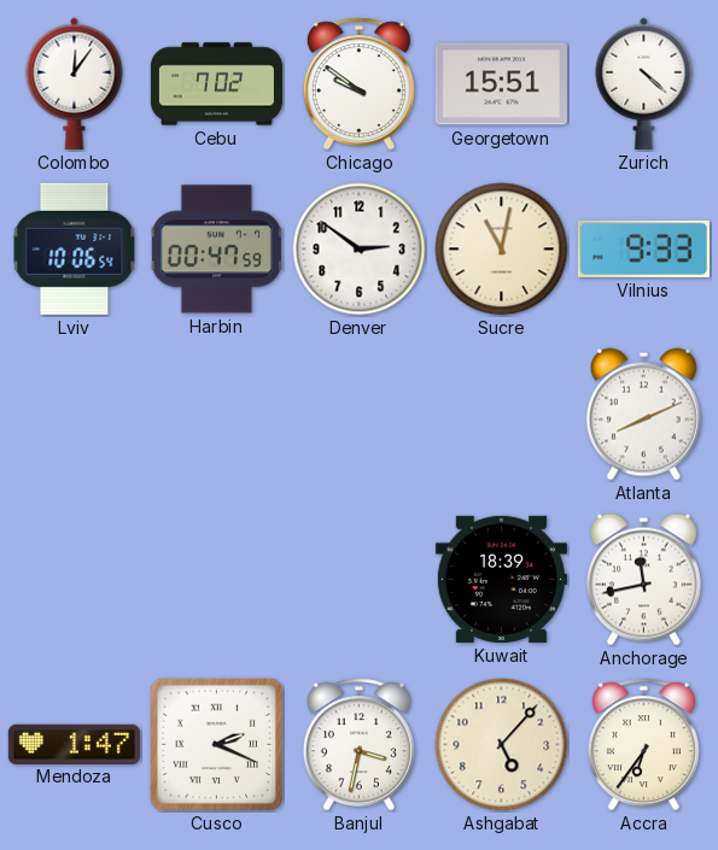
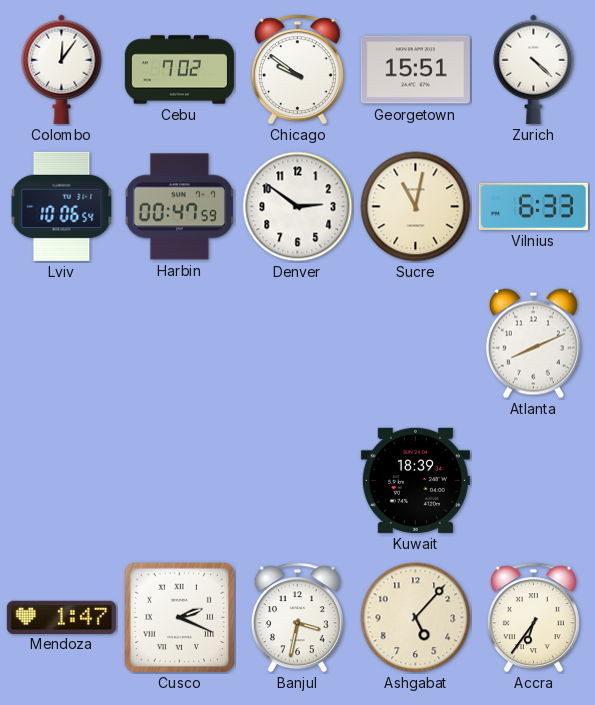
Vilnius: 9:33 -> 6:33 (533, 206)
Anchorage: 11:43 -> none (643, 580)
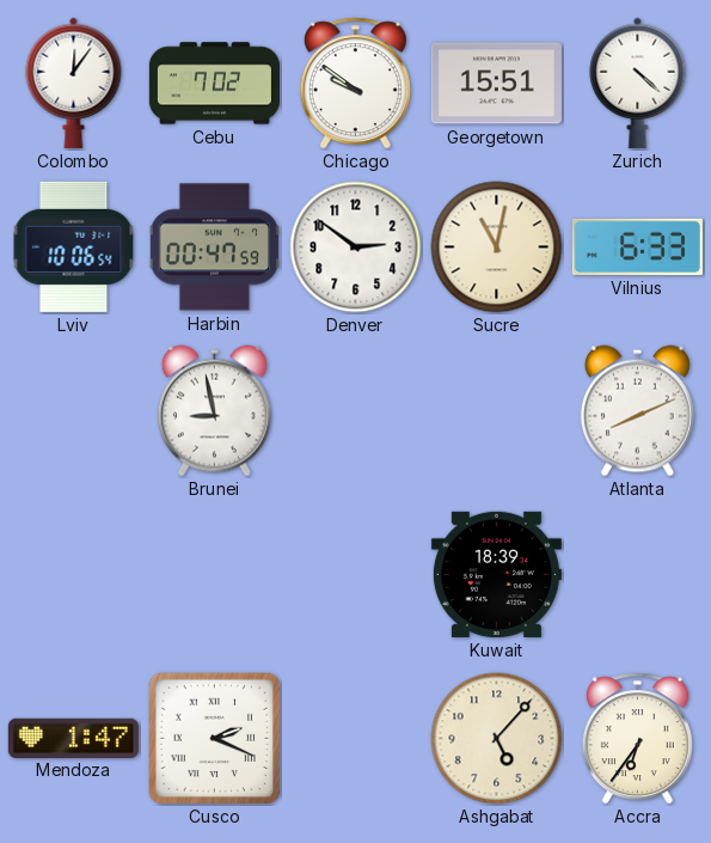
Brunei: none -> 8:58 (214, 411)
Banjul: 3:32 -> none (297, 618)
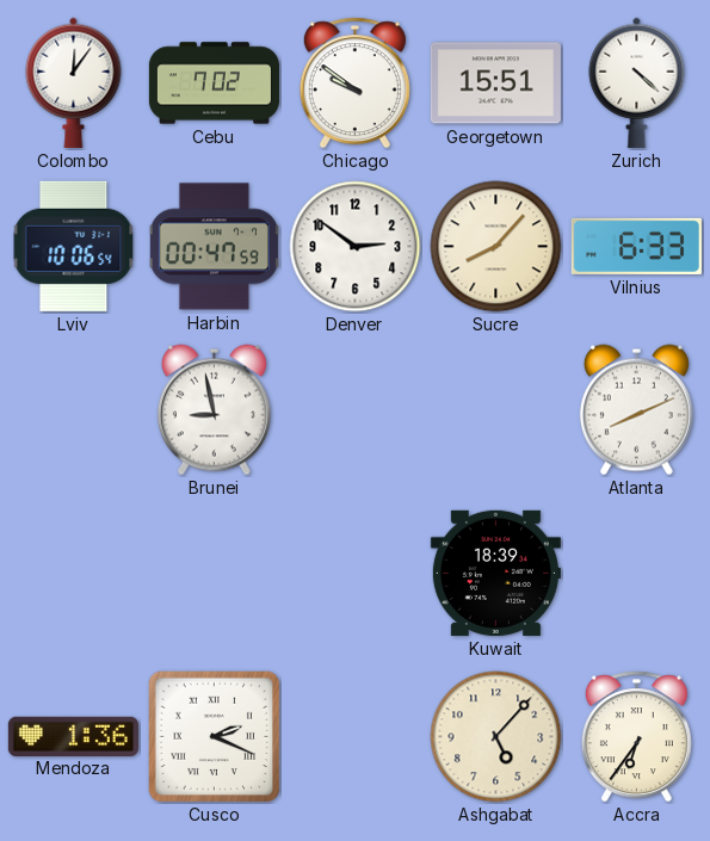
Sucre: 11:02 -> 8:07 (496, 247)
Mendoza: 1:47 -> 1:36 (73, 736)
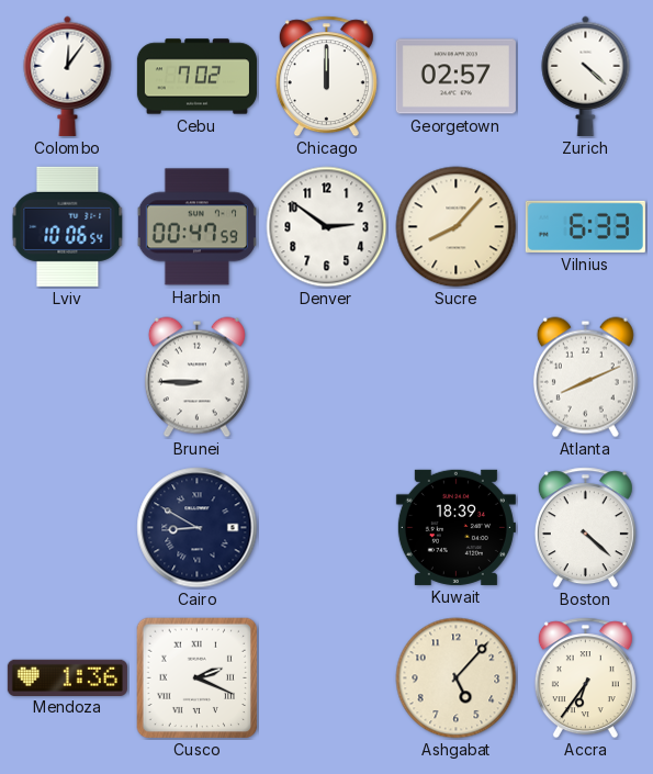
Chicago: 9:51 -> 12:00 (326, 77)
Georgetown: 15:51 -> 02:57 (455, 77)
Brunei: 8:58 -> 8:45 (196, 378)
Cairo: none -> 8:50 (198, 528)
Boston: none -> 4:22 (585, 528)
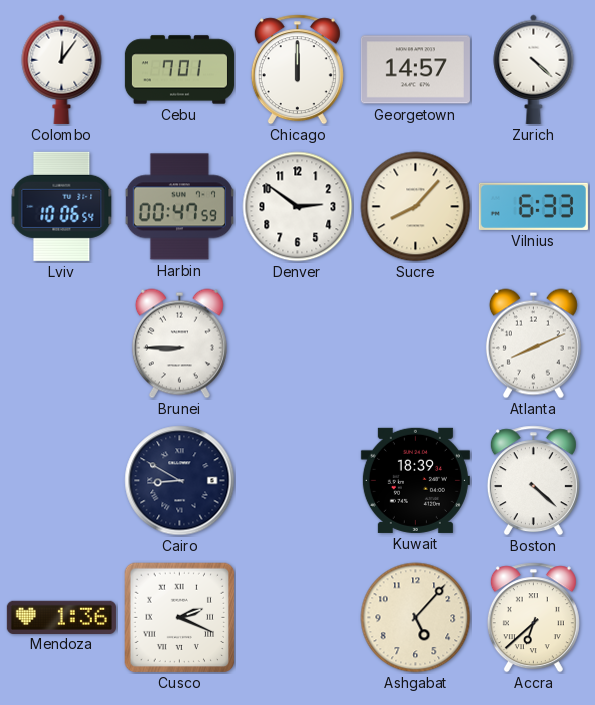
Cebu: 7:02 -> 7:01 (179, 70)
Georgetown: 02:57 -> 14:57 (415, 70)
Accra: 6:36 -> 6:38 (533, 618)
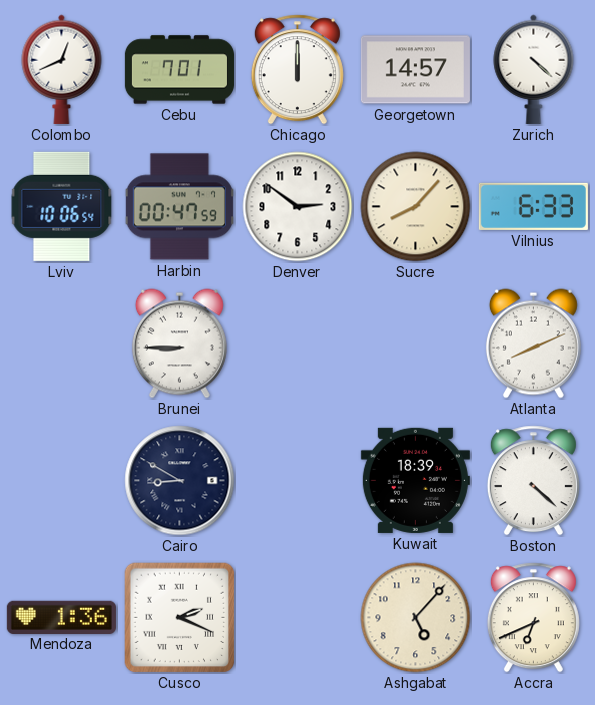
Colombo: 12:06 -> 12:41 (62, 69)
Accra: 6:38 -> 6:41 (533, 618)
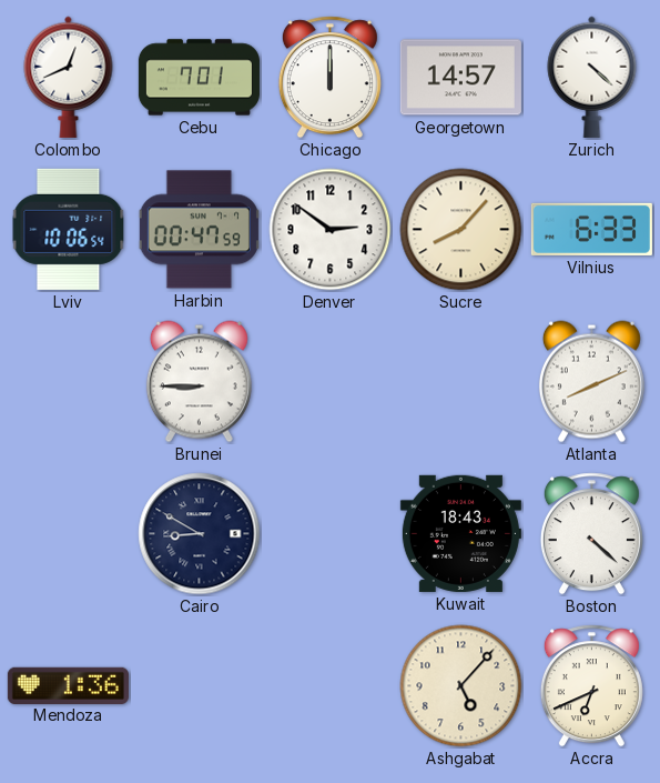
Kuwait: 18:39 -> 18:43 (460, 533)
Cusco: 2:19 -> none (180, 618)
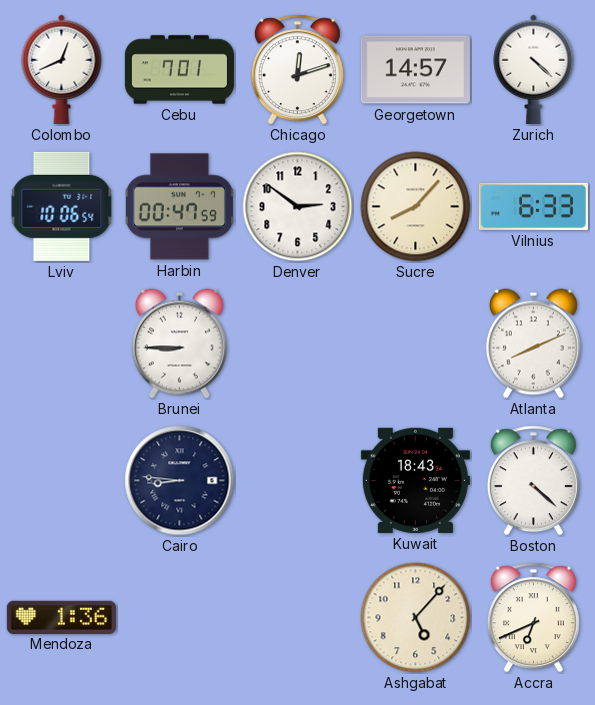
Chicago: 12:00 -> 12:12 (297, 70)
Cairo: 8:50 -> 8:46 (180, 481)
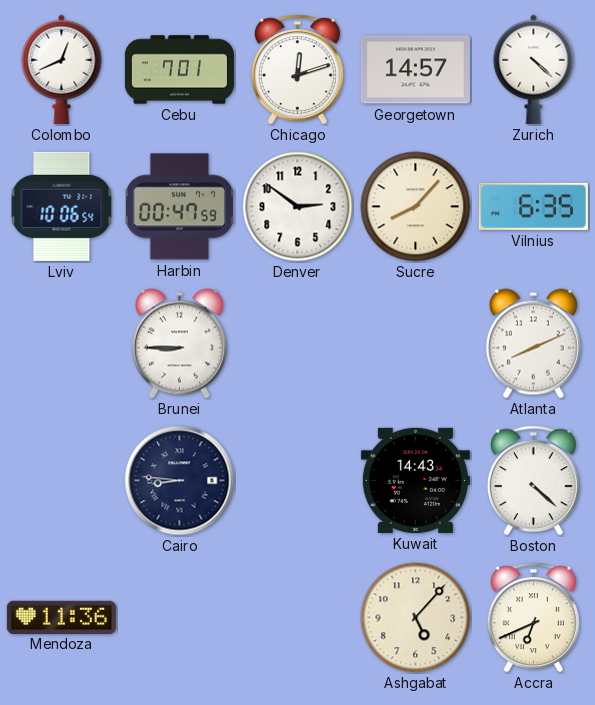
Vilnius: 6:33 -> 6:35 (533, 206)
Kuwait: 18:43 -> 14:43 (415, 480)
Mendoza: 1:36 -> 11:36 (61, 617)
